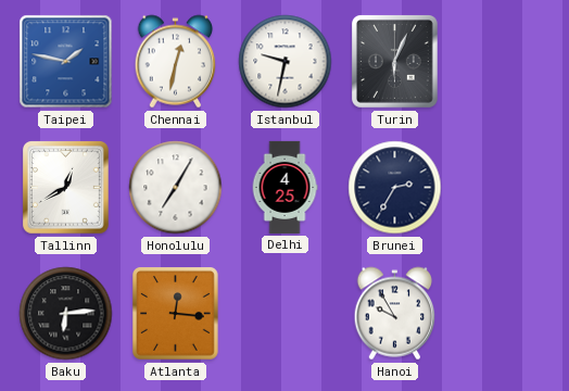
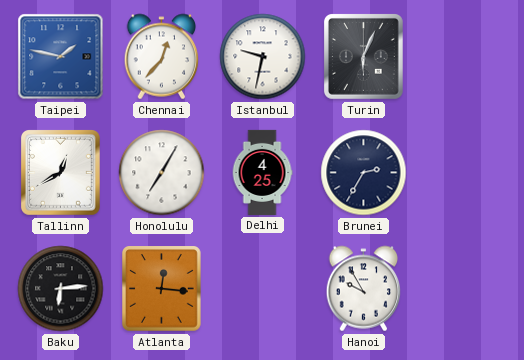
Chennai: 12:32 -> 12:37 (162, 57)
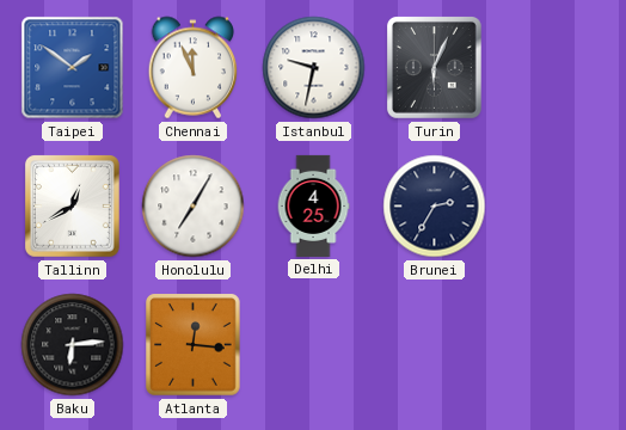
Taipei: 1:47 -> 1:51 (73, 68)
Chennai: 12:37 -> 11:56 (194, 68)
Hanoi: 9:55 -> none (364, 289)
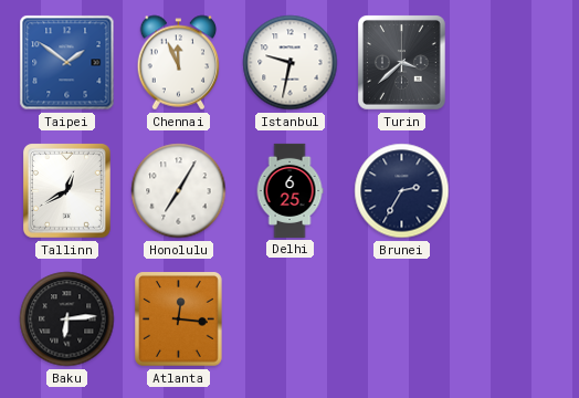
Turin: 6:04 -> 3:38 (402, 63)
Delhi: 4:25 -> 6:25 (289, 190)
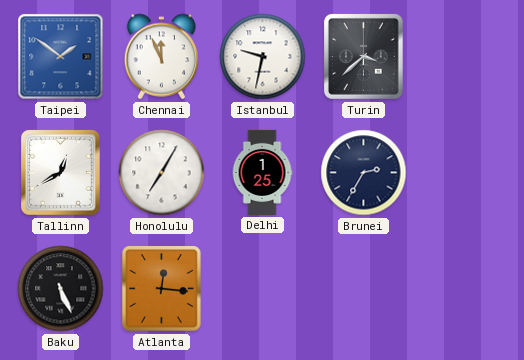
Delhi: 6:25 -> 1:25 (262, 172)
Baku: 6:14 -> 5:26 (61, 289)
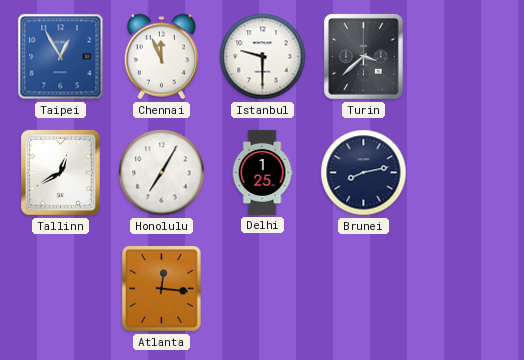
Taipei: 1:51 -> 12:55 (61, 57)
Istanbul: 9:32 -> 9:30 (263, 57)
Brunei: 2:35 -> 8:13 (364, 173)
Baku: 5:26 -> none (61, 289)
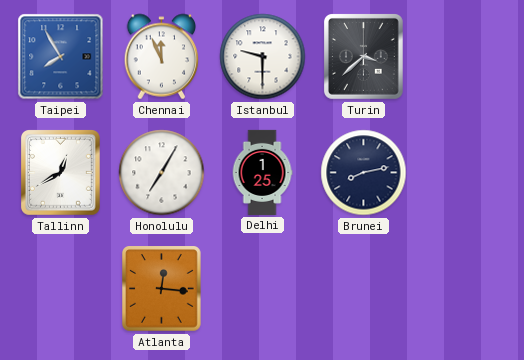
Taipei: 12:55 -> 7:55 (61, 57)
